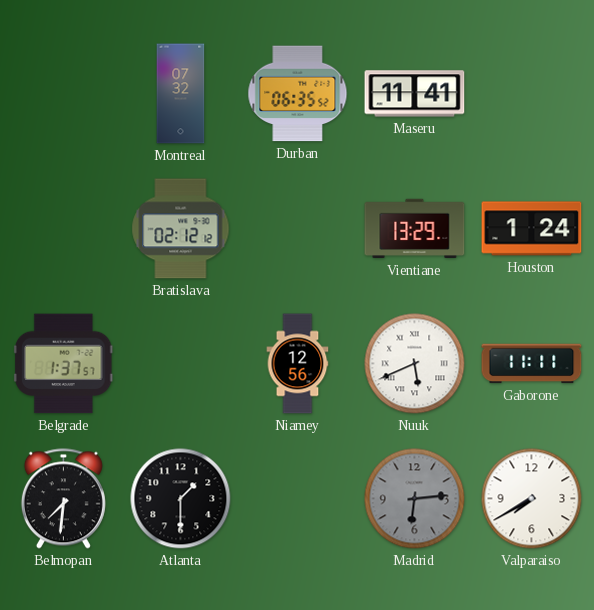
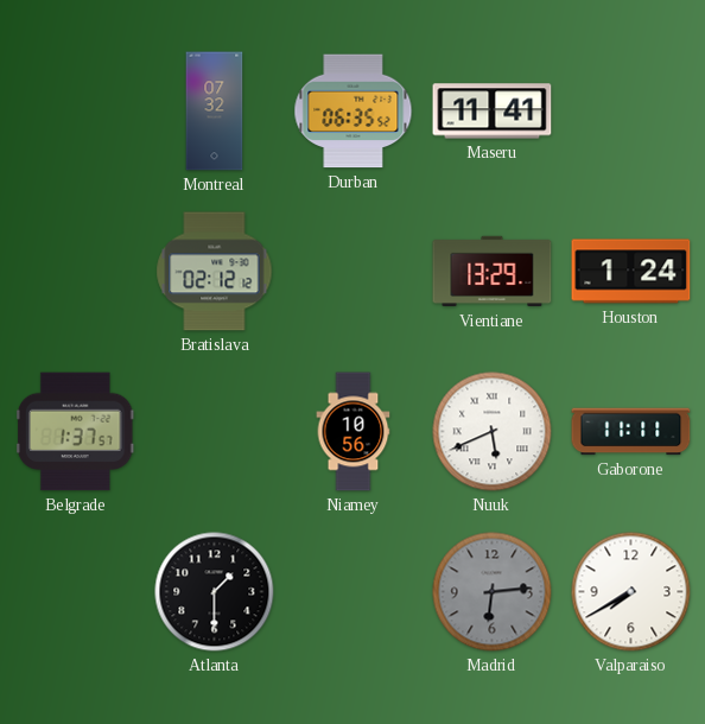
Niamey: 12:56 -> 10:56 (354, 432)
Belmopan: 7:31 -> none (63, 499)
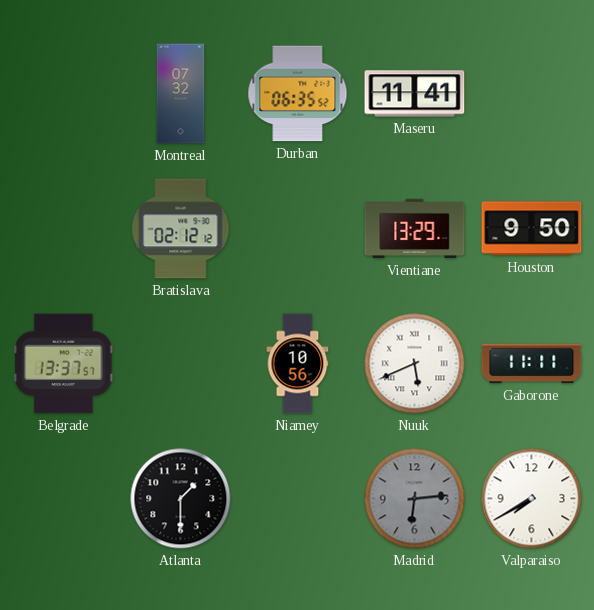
Houston: 1:24 -> 9:50 (532, 229)
Belgrade: 1:37 -> 13:37 (64, 364)
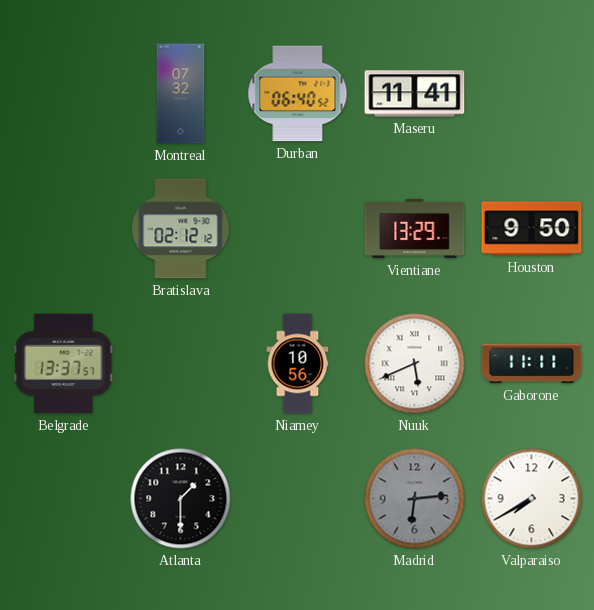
Durban: 06:35 -> 06:40 (298, 94)
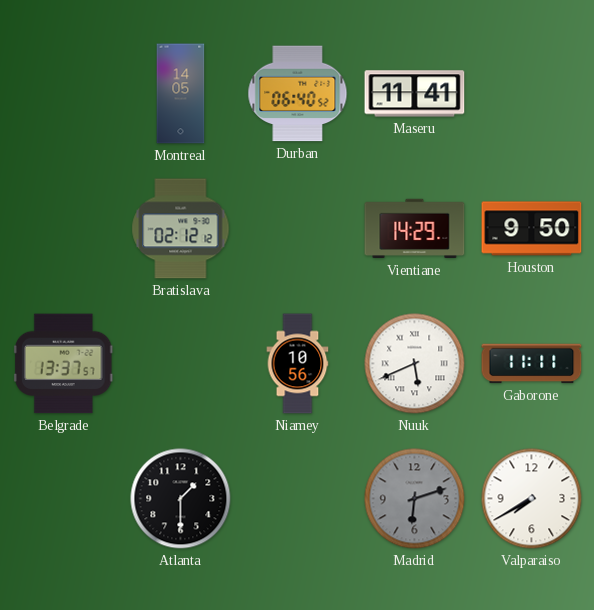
Montreal: 07:32 -> 14:05 (181, 94)
Vientiane: 13:29 -> 14:29 (415, 229)
Madrid: 6:14 -> 6:12 (415, 499)
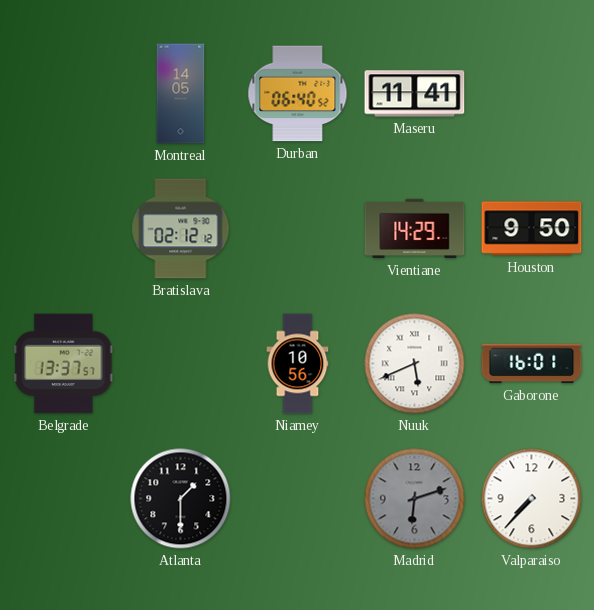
Gaborone: 11:11 -> 16:01 (532, 364)
Valparaiso: 7:40 -> 7:37 (532, 499)
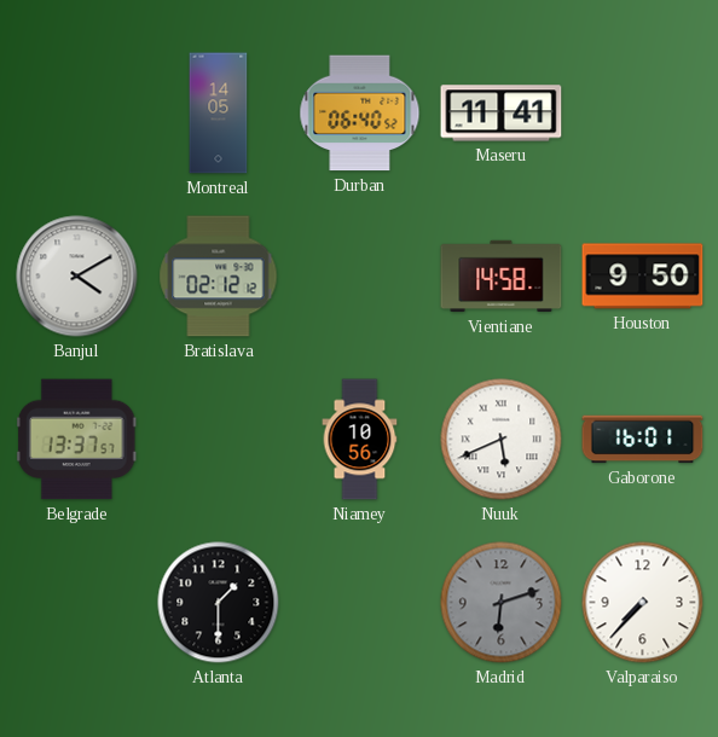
Banjul: none -> 4:10 (77, 277)
Vientiane: 14:29 -> 14:58 (502, 277)
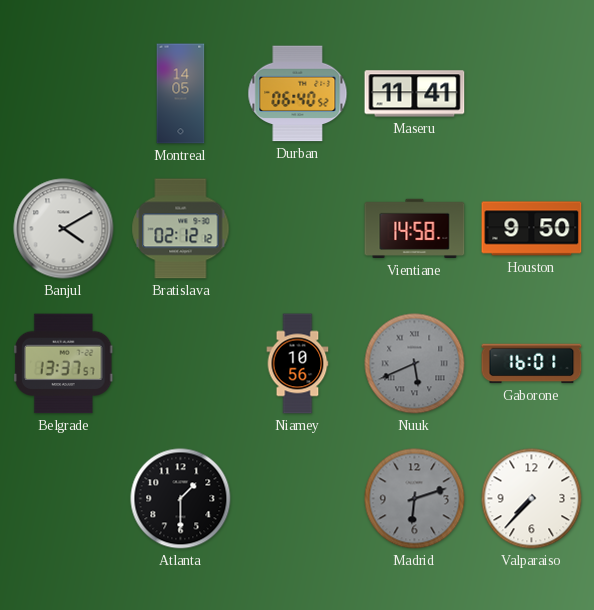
Nuuk dial: white -> grey (415, 364)
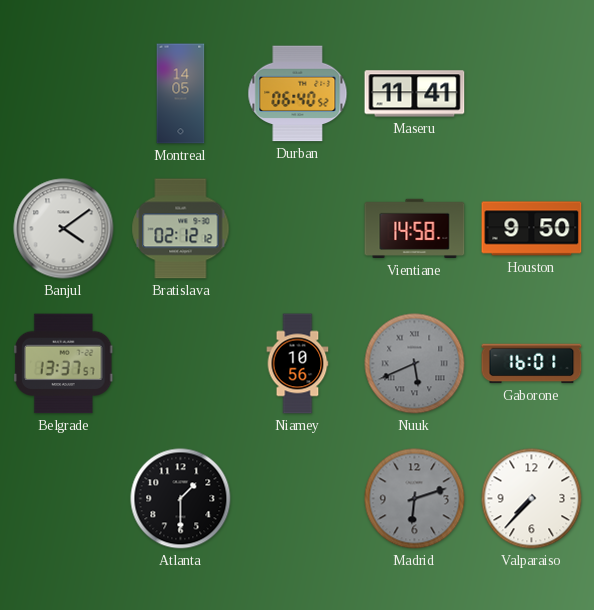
Banjul: 4:10 -> 4:09 (64, 229)
